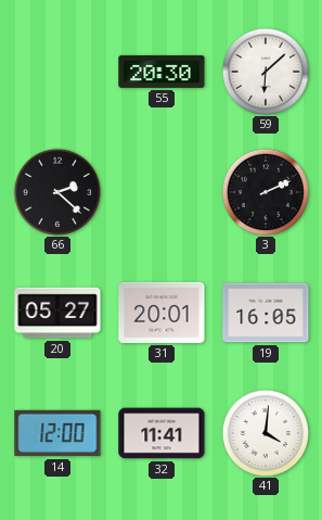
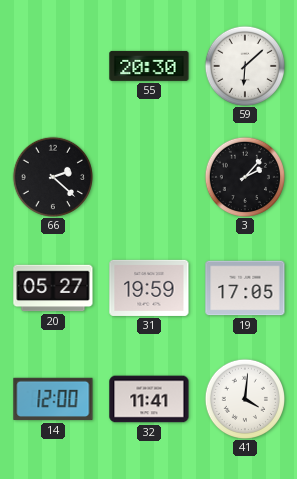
3: 2:11 -> 2:07 (244, 176)
31: 20:01 -> 19:59 (149, 288)
19: 16:05 -> 17:05 (245, 288)
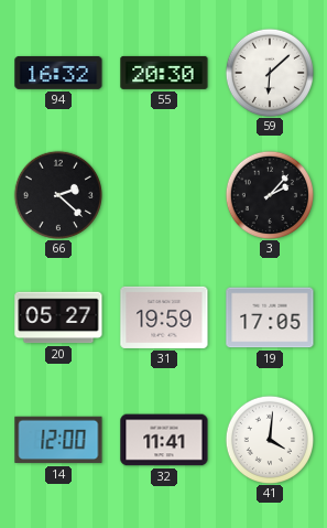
94: none -> 16:32 (58, 73)
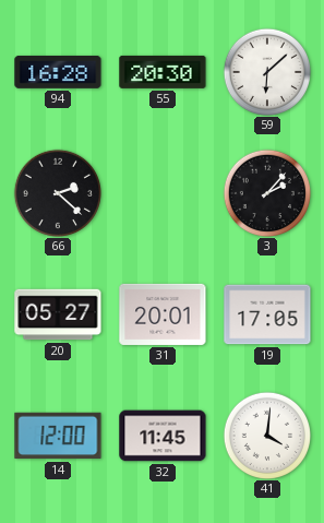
94: 16:32 -> 16:28 (58, 72)
31: 19:59 -> 20:01 (163, 314)
32: 11:41 -> 11:45 (163, 436)
